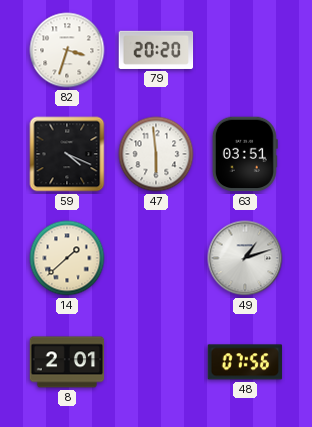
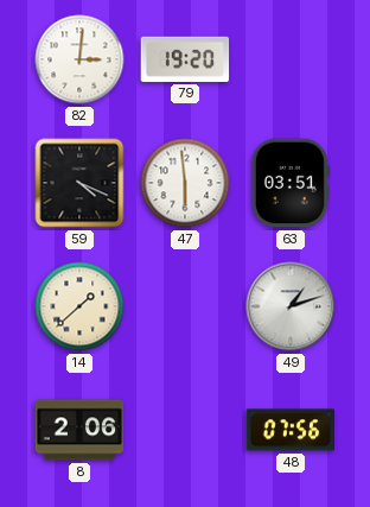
82: 3:33 -> 3:01 (79, 59)
79: 20:20 -> 19:20 (185, 59)
8: 2:01 -> 2:06 (79, 430)
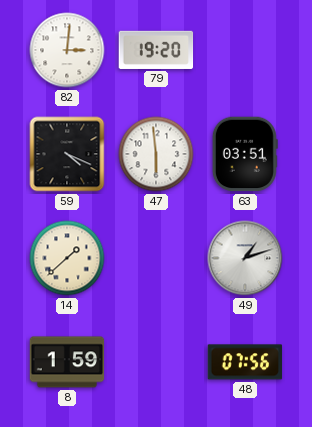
8: 2:06 -> 1:59 (67, 362)
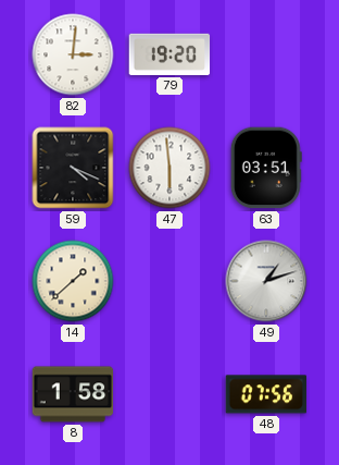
8: 1:59 -> 1:58 (73, 394)
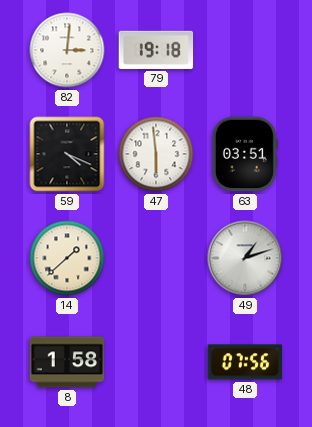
79: 19:20 -> 19:18 (156, 50)
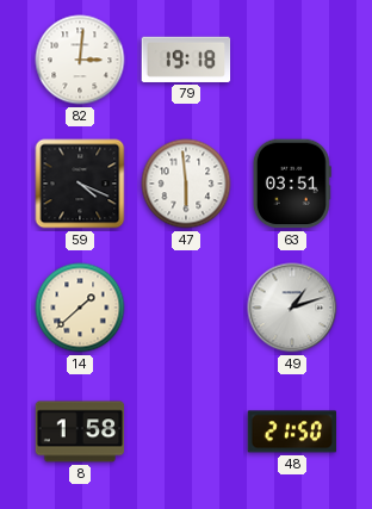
48: 07:56 -> 21:50 (292, 432)
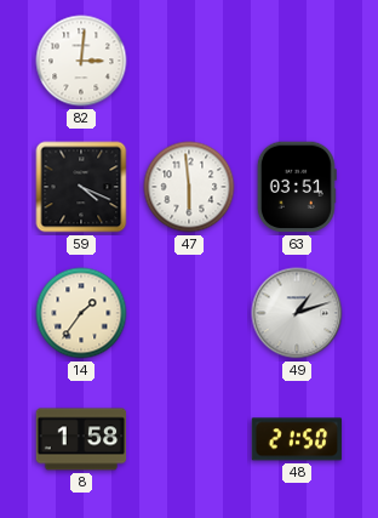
79: 19:18 -> none (186, 60)
14: 1:38 -> 1:36 (81, 313)
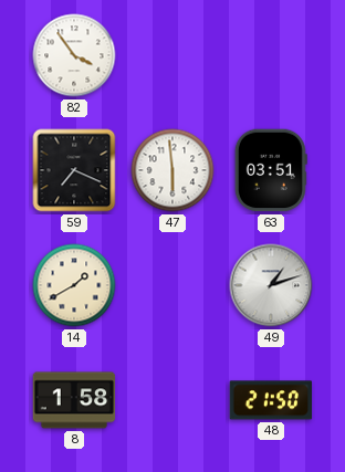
82: 3:01 -> 3:54 (74, 55)
59: 4:19 -> 7:19 (74, 170)
14: 1:36 -> 1:40 (74, 285)
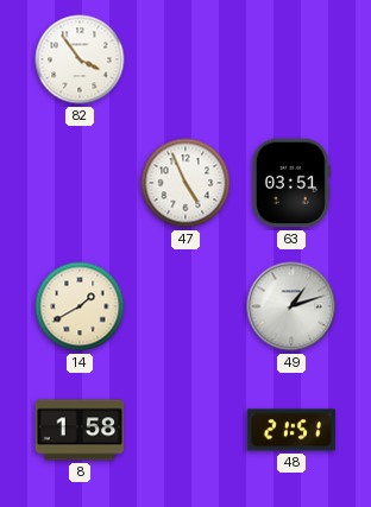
59: 7:19 -> none (74, 170)
47: 5:59 -> 4:56 (185, 183)
48: 21:50 -> 21:51 (291, 430)
